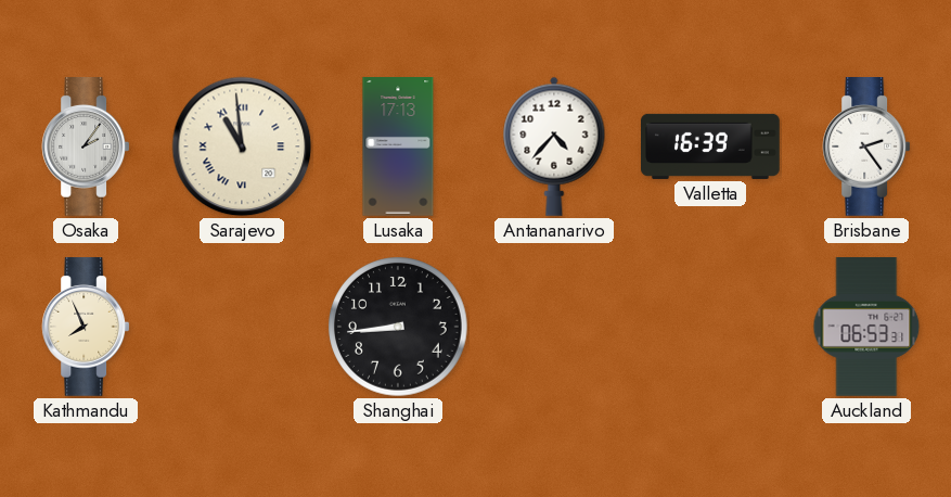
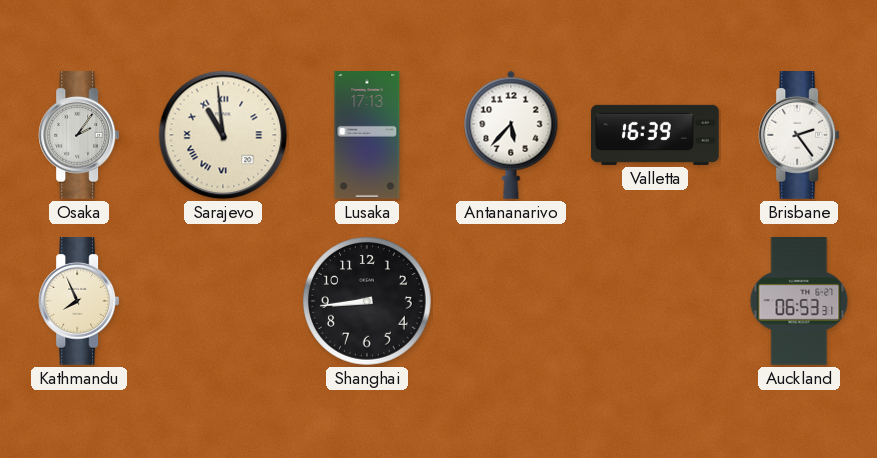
Antananarivo: 4:37 -> 5:37 (511, 135)
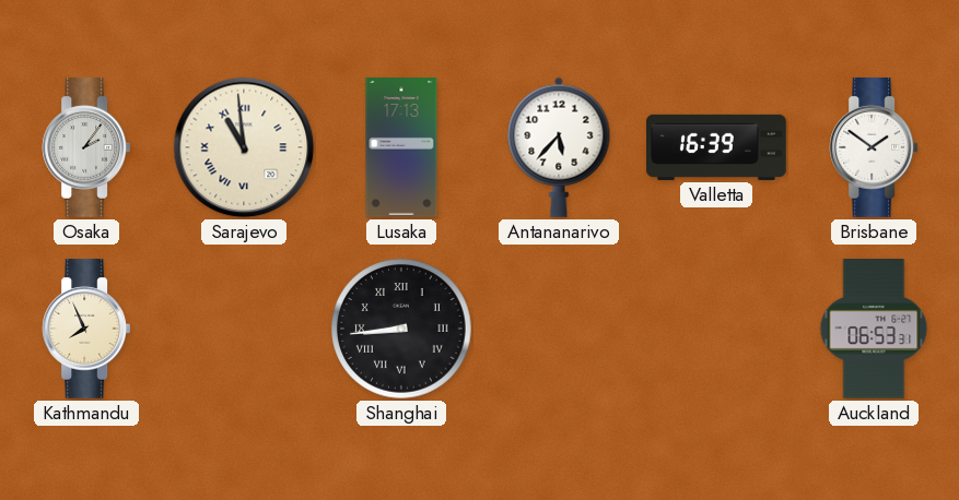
Brisbane: 2:24 -> 1:51 (874, 148)
Shanghai numerals: Arabic -> Roman (402, 330)
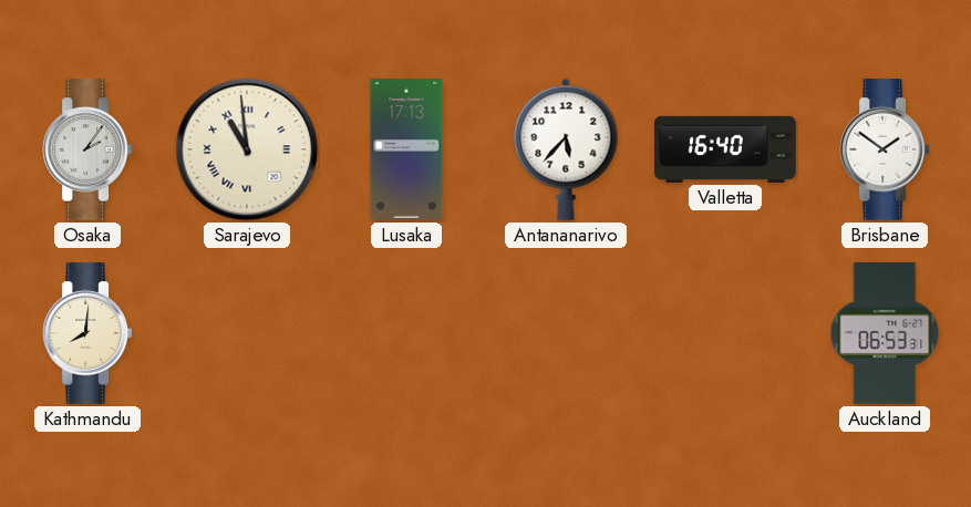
Valletta: 16:39 -> 16:40 (726, 149)
Kathmandu: 7:56 -> 8:01 (87, 334)
Shanghai: 8:44 -> none (402, 330)
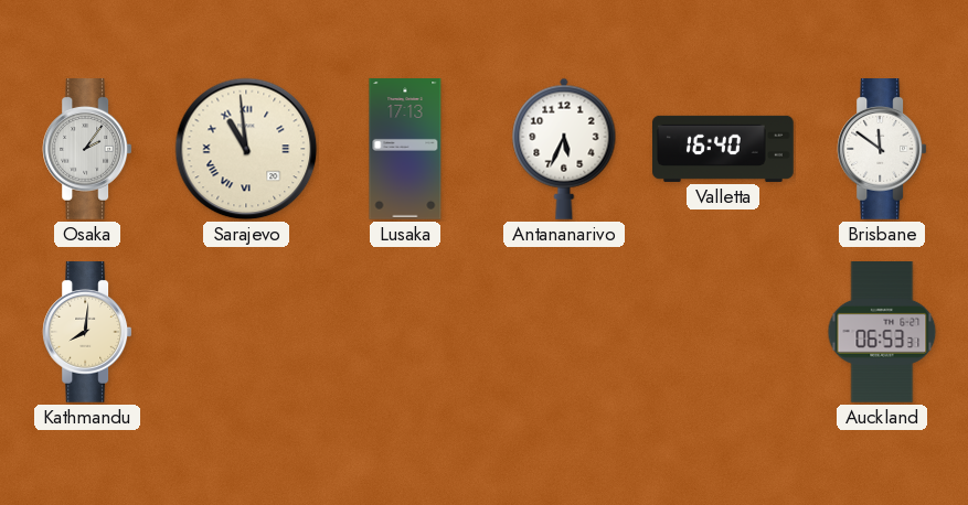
Antananarivo: 5:37 -> 5:34 (564, 149)
Brisbane: 1:51 -> 11:51 (882, 150)
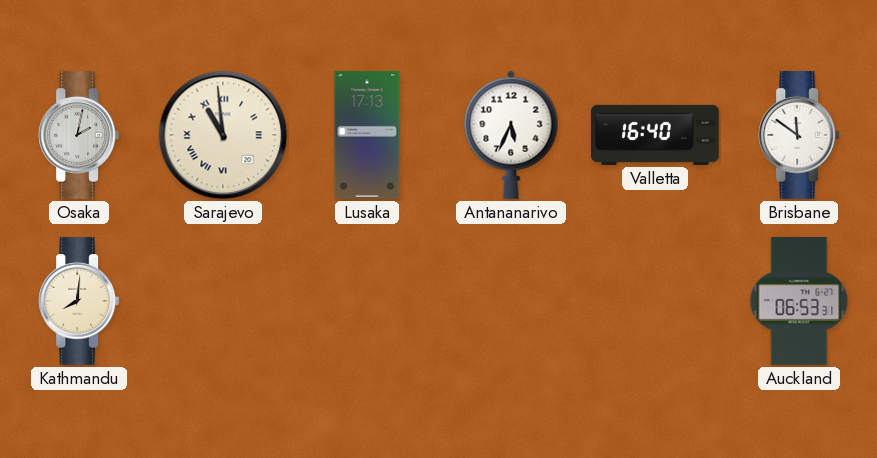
Osaka: 2:06 -> 2:02 (79, 136)
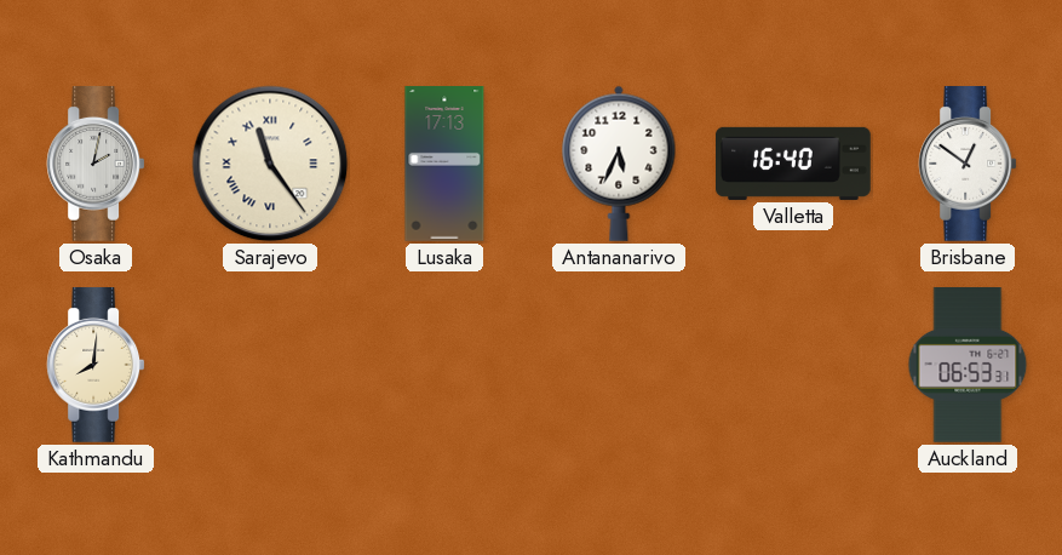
Sarajevo: 10:59 -> 11:24 (270, 164)
Brisbane: 11:51 -> 12:51 (968, 165)
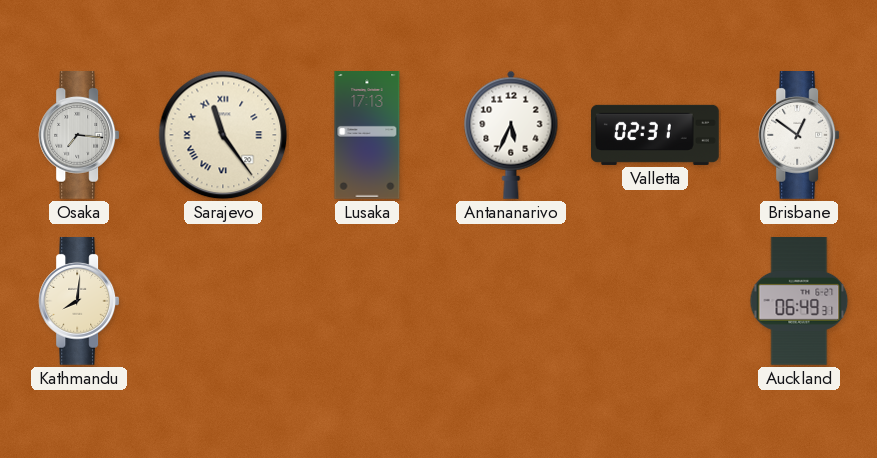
Osaka: 2:02 -> 7:16 (79, 136)
Valletta: 16:40 -> 02:31 (656, 135)
Auckland: 06:53 -> 06:49 (799, 302)
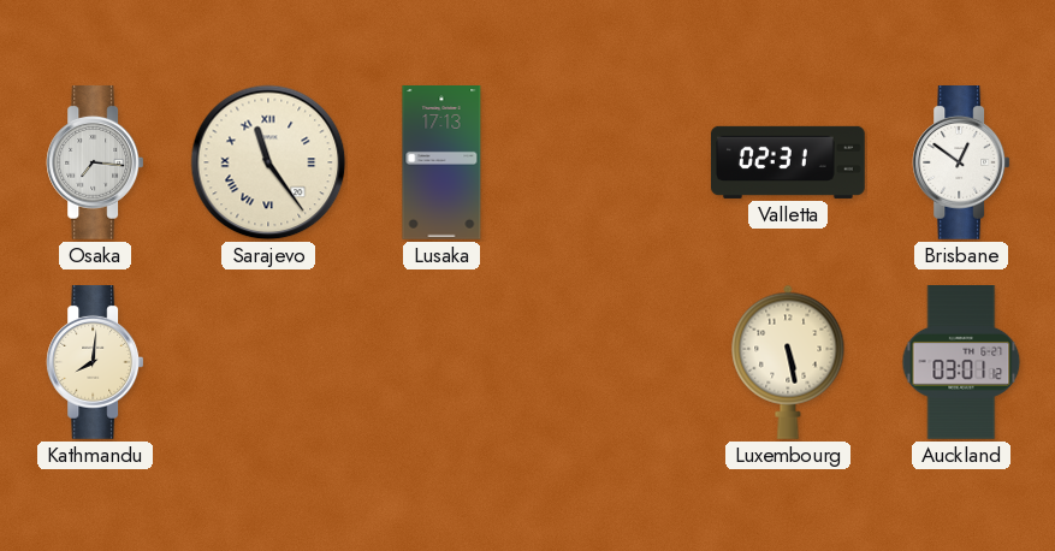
Antananarivo: 5:34 -> none (511, 135)
Luxembourg: none -> 5:28 (788, 362)
Auckland: 06:49 -> 03:01 (961, 363)
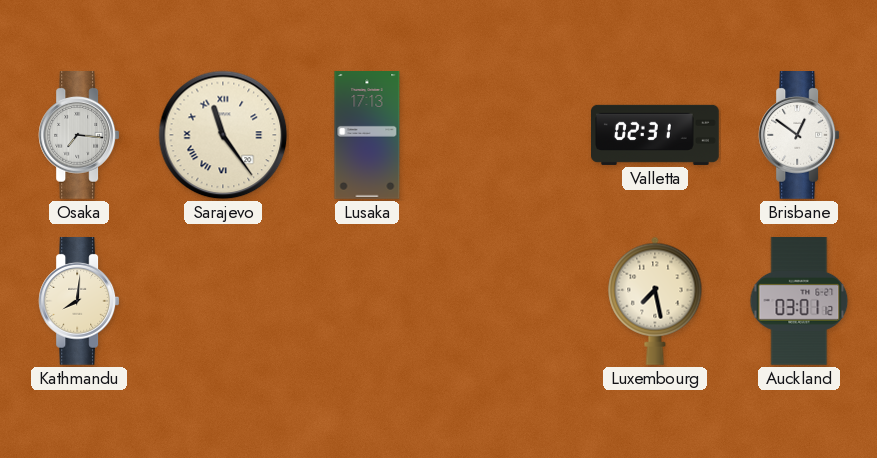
Luxembourg: 5:28 -> 7:28 (655, 301)
